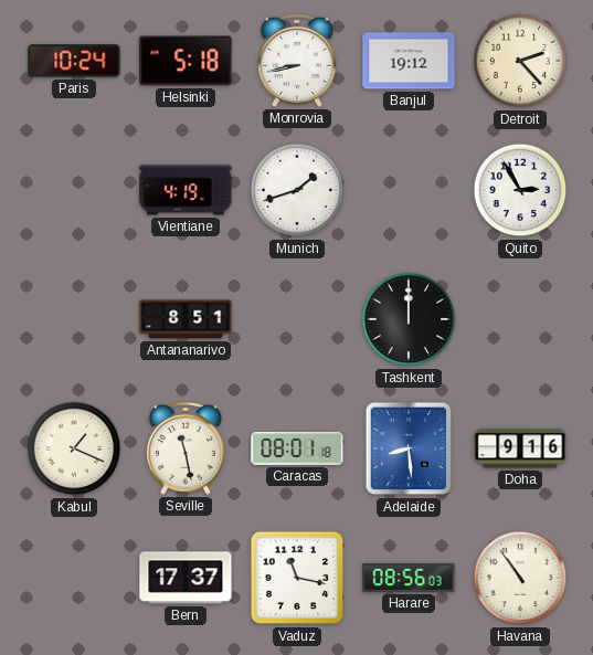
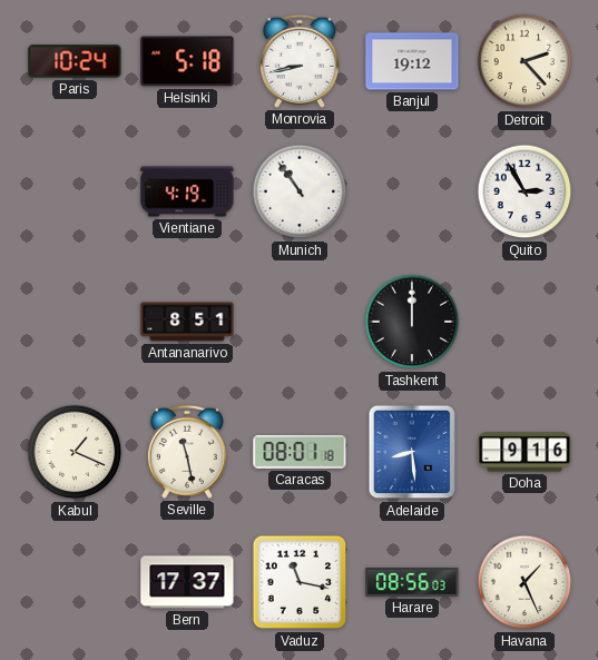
Munich: 1:42 -> 10:54 (300, 191)
Havana: 10:54 -> 1:26 (525, 582)
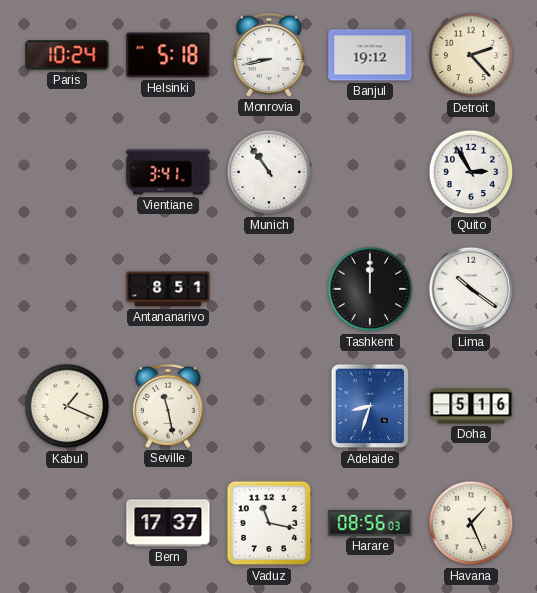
Vientiane: 4:19 -> 3:41 (168, 172)
Lima: none -> 10:21 (471, 289)
Caracas: 08:01 -> none (300, 452)
Adelaide: 8:29 -> 8:33 (370, 406)
Doha: 9:16 -> 5:16 (471, 406)
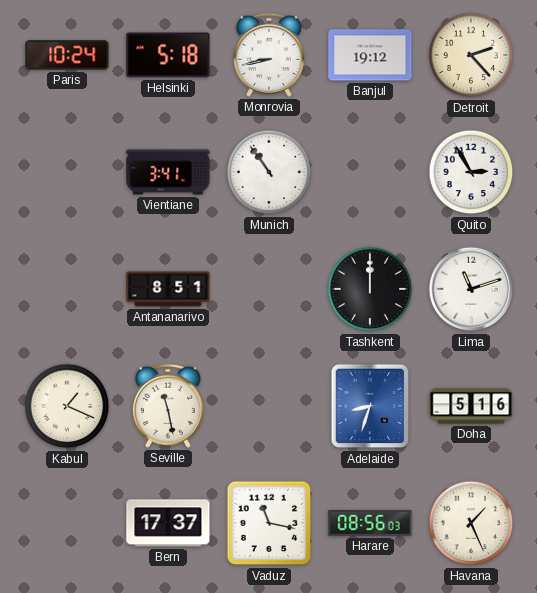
Lima: 10:21 -> 11:12 (471, 289)
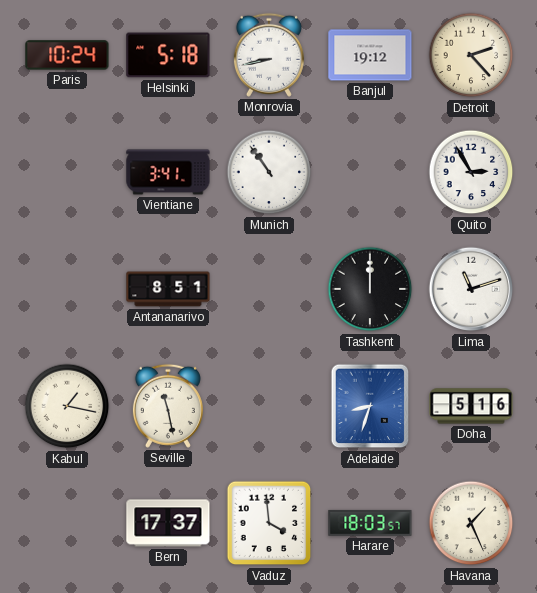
Kabul: 1:19 -> 1:17 (67, 406)
Vaduz: 11:17 -> 3:59 (269, 523)
Harare: 08:56 -> 18:03 (370, 523)
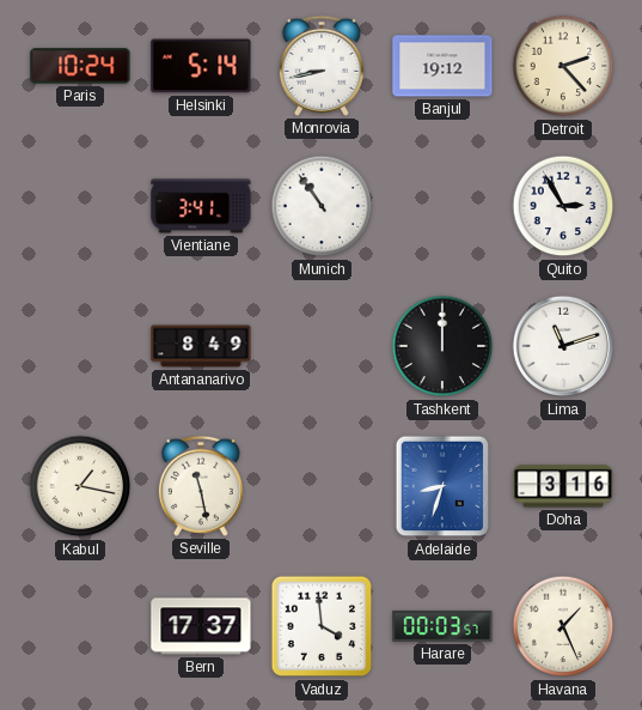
Helsinki: 5:18 -> 5:14 (201, 66)
Antananarivo: 8:51 -> 8:49 (201, 346)
Doha: 5:16 -> 3:16 (563, 486)
Harare: 18:03 -> 00:03 (442, 626)
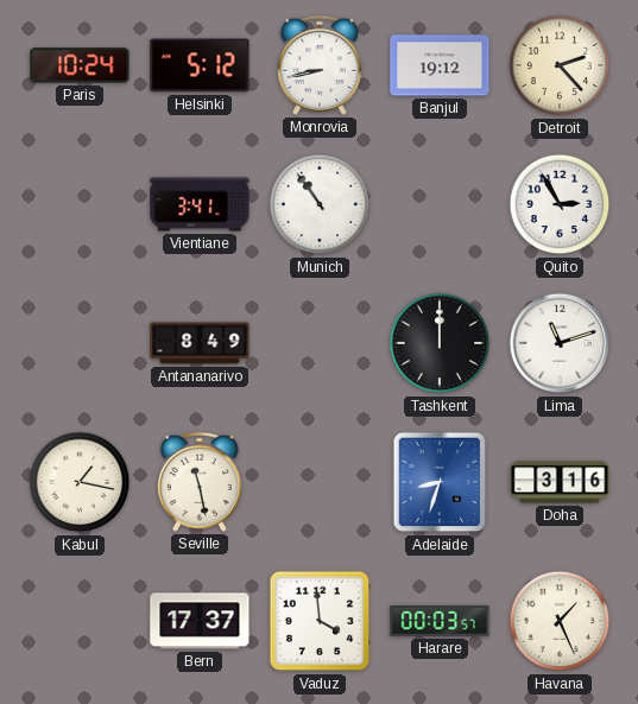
Helsinki: 5:14 -> 5:12 (200, 65)
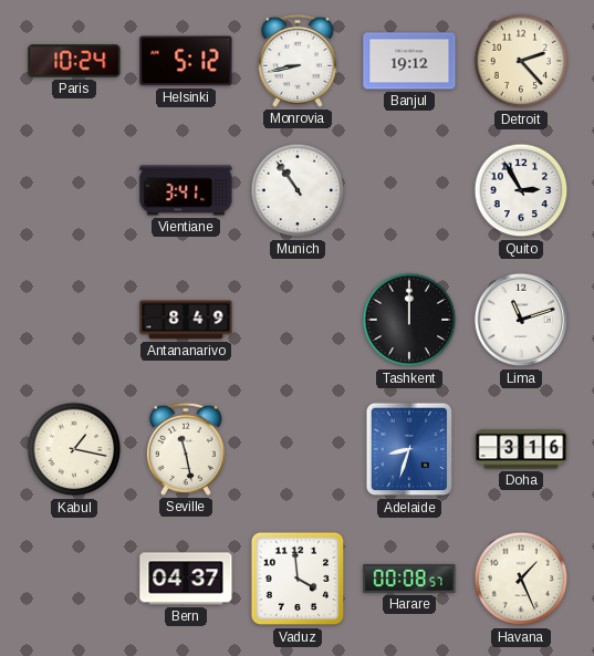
Bern: 17:37 -> 04:37 (186, 579)
Harare: 00:03 -> 00:08 (409, 579)
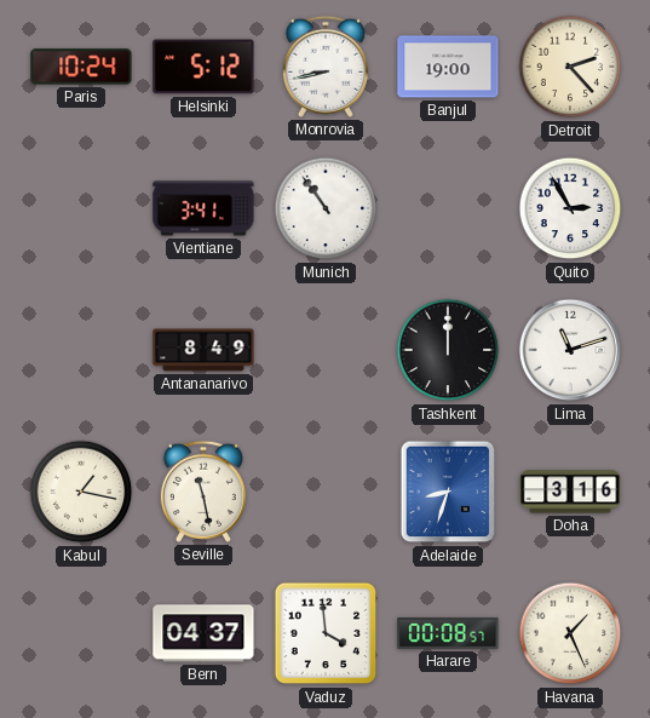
Banjul: 19:12 -> 19:00 (448, 67)
